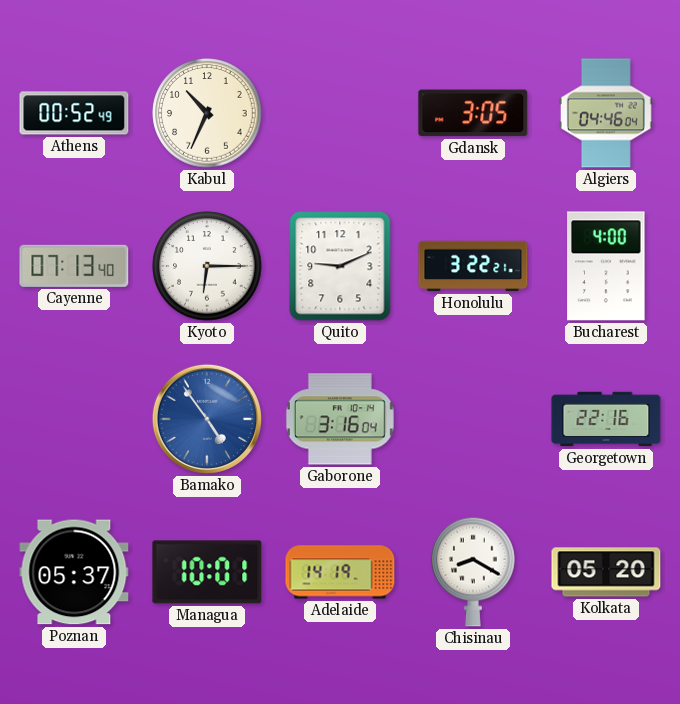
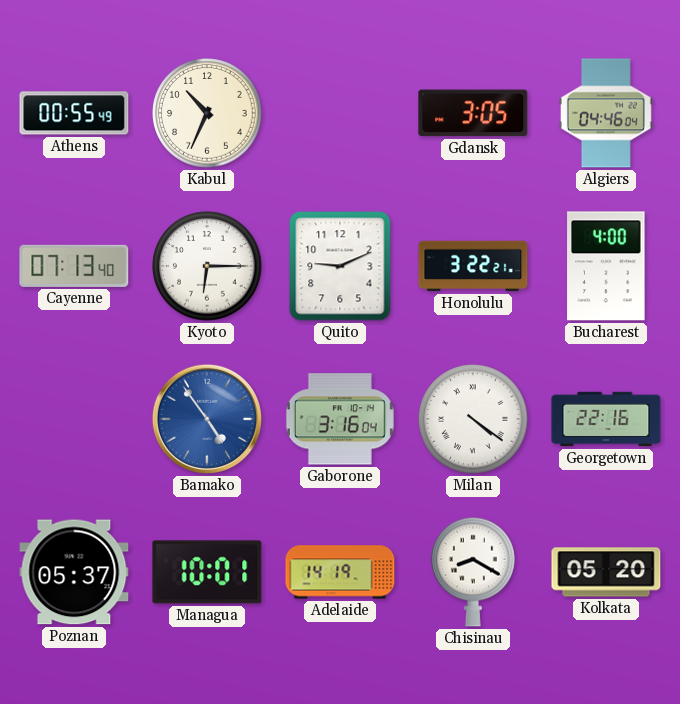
Athens: 00:52 -> 00:55 (74, 113)
Milan: none -> 4:21 (473, 419)
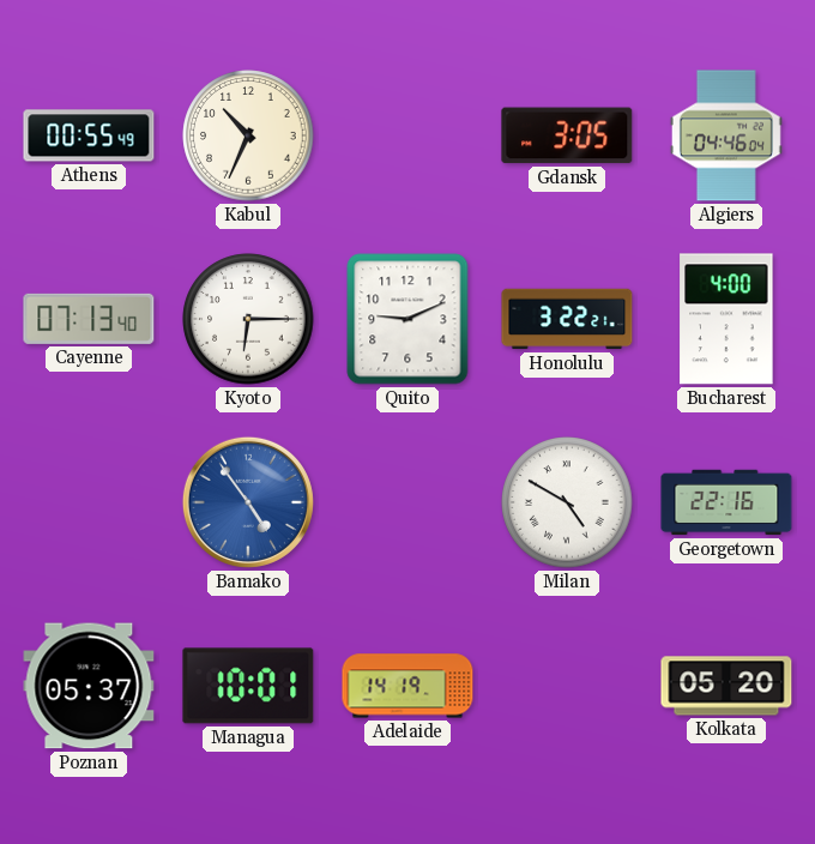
Gaborone: 3:16 -> none (340, 419)
Milan: 4:21 -> 4:50 (567, 502)
Chisinau: 8:20 -> none (474, 572)
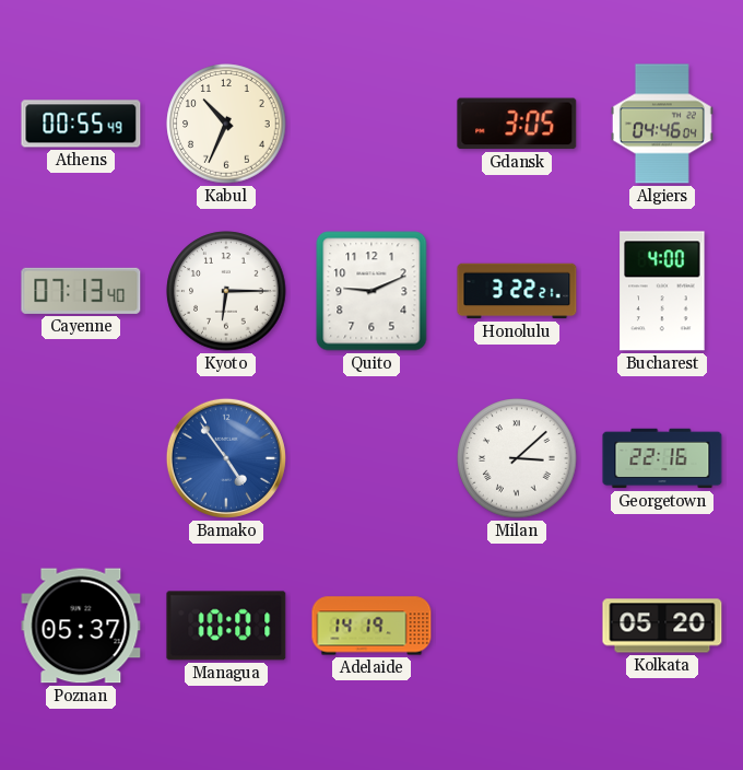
Milan: 4:50 -> 3:08 (517, 458)
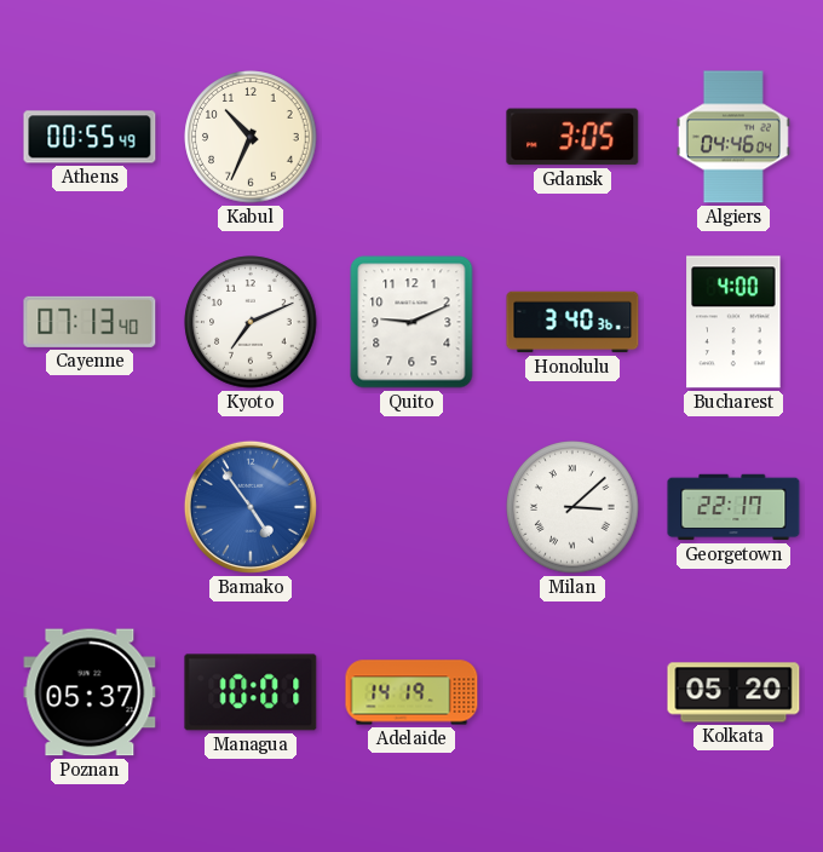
Kyoto: 6:15 -> 7:11 (251, 322)
Honolulu: 3:22 -> 3:40 (572, 322)
Georgetown: 22:16 -> 22:17 (733, 507)
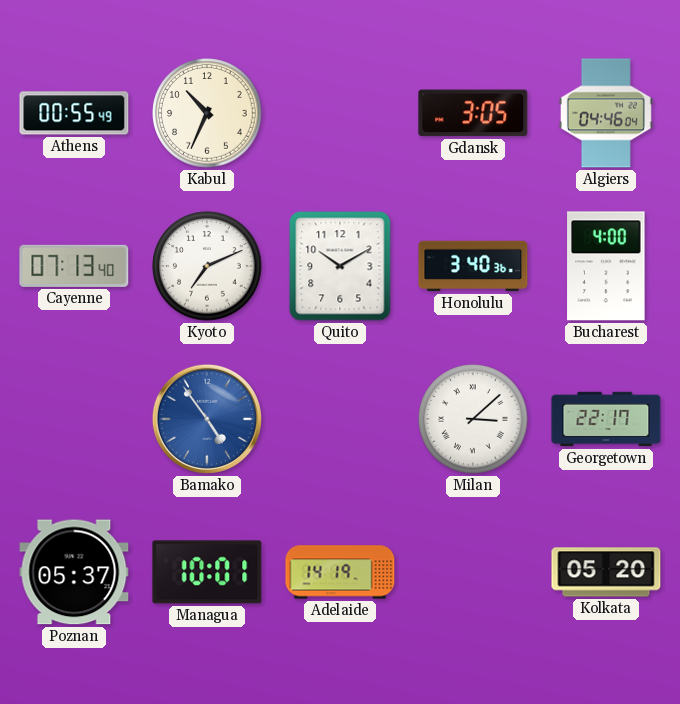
Quito: 9:11 -> 10:10 (340, 266)
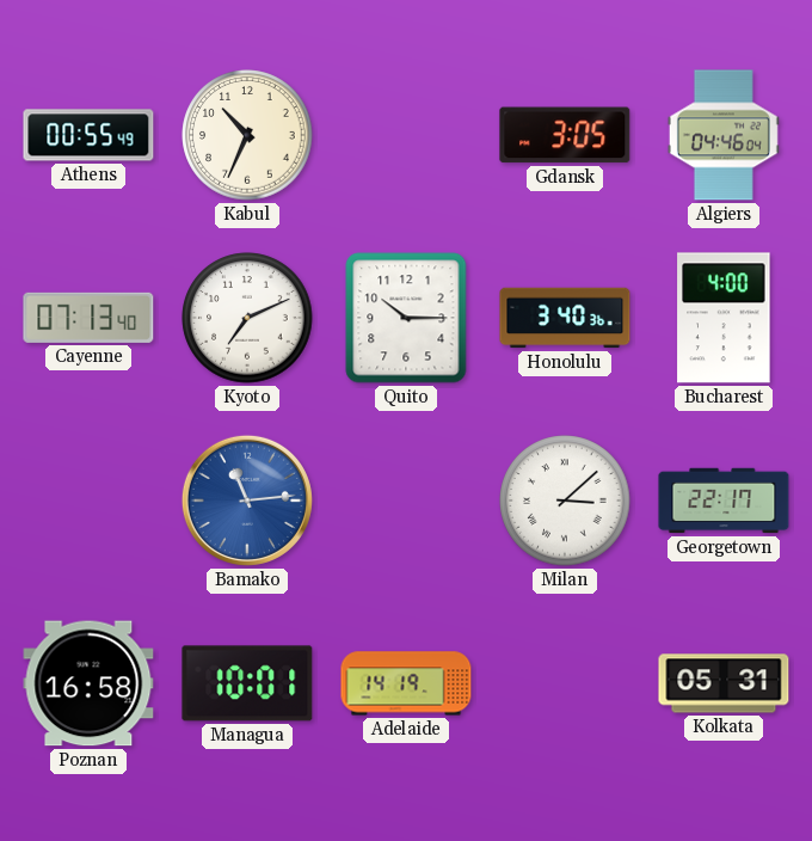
Quito: 10:10 -> 10:15 (406, 318)
Bamako: 4:54 -> 11:14 (247, 501)
Poznan: 05:37 -> 16:58 (88, 683)
Kolkata: 05:20 -> 05:31 (724, 683)
